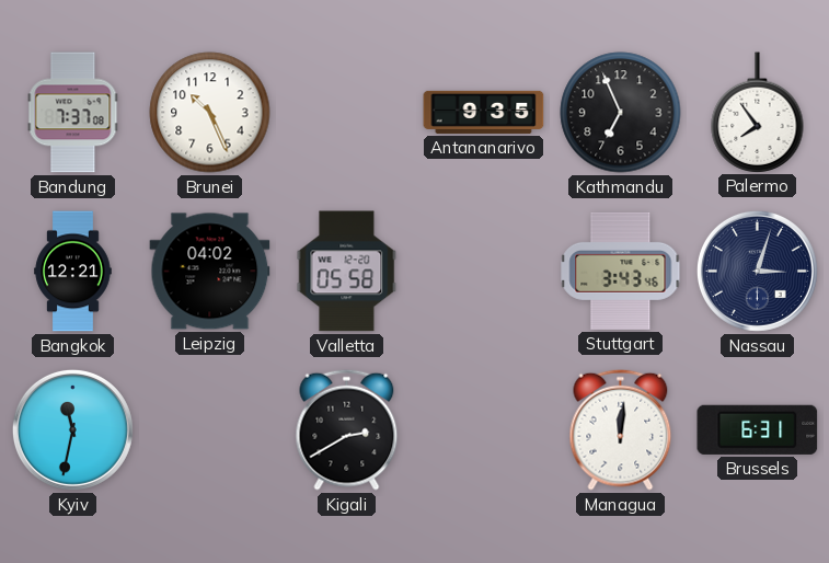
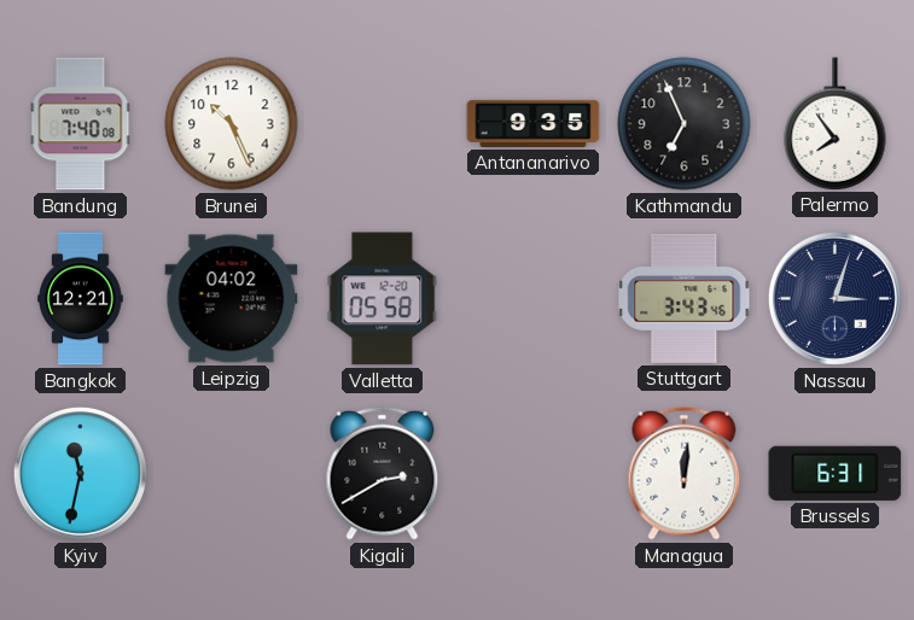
Bandung: 7:37 -> 7:40 (81, 124)
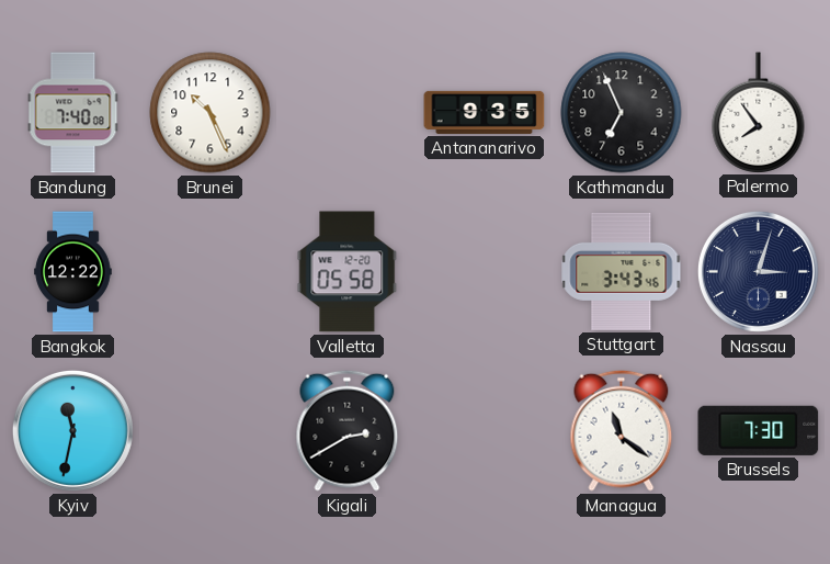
Bangkok: 12:21 -> 12:22 (73, 272)
Leipzig: 04:02 -> none (232, 299)
Managua: 12:01 -> 11:21 (622, 430)
Brussels: 6:31 -> 7:30 (759, 430)
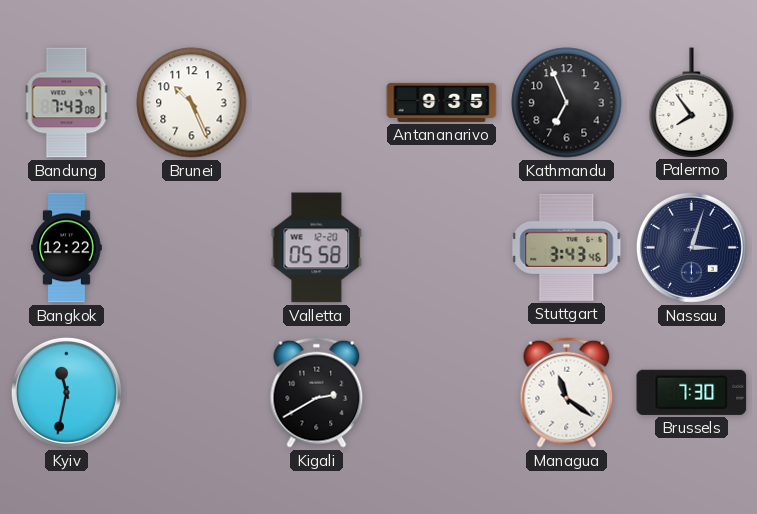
Bandung: 7:40 -> 7:43 (67, 103)
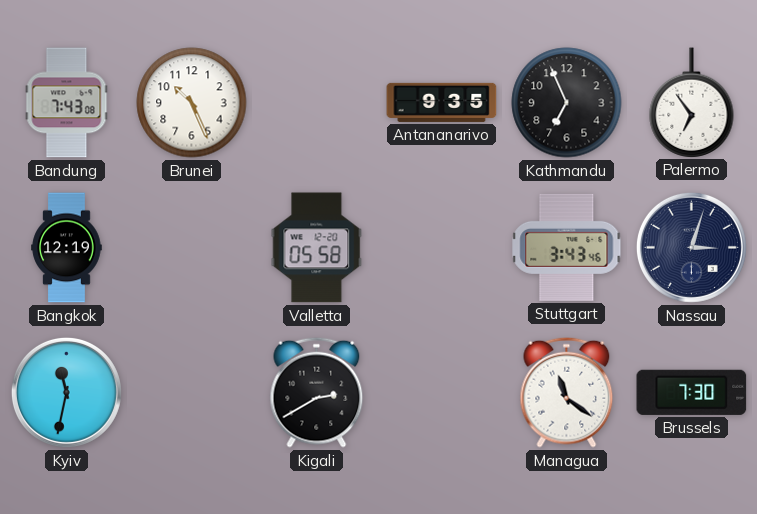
Palermo: 7:54 -> 6:54 (692, 102)
Bangkok: 12:22 -> 12:19 (67, 248)
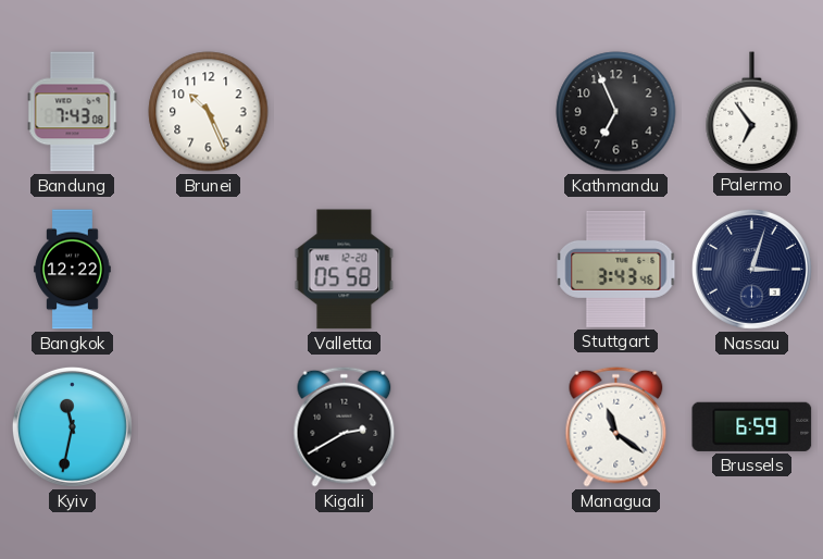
Antananarivo: 9:35 -> none (442, 102)
Bangkok: 12:19 -> 12:22 (73, 270)
Brussels: 7:30 -> 6:59 (752, 426)
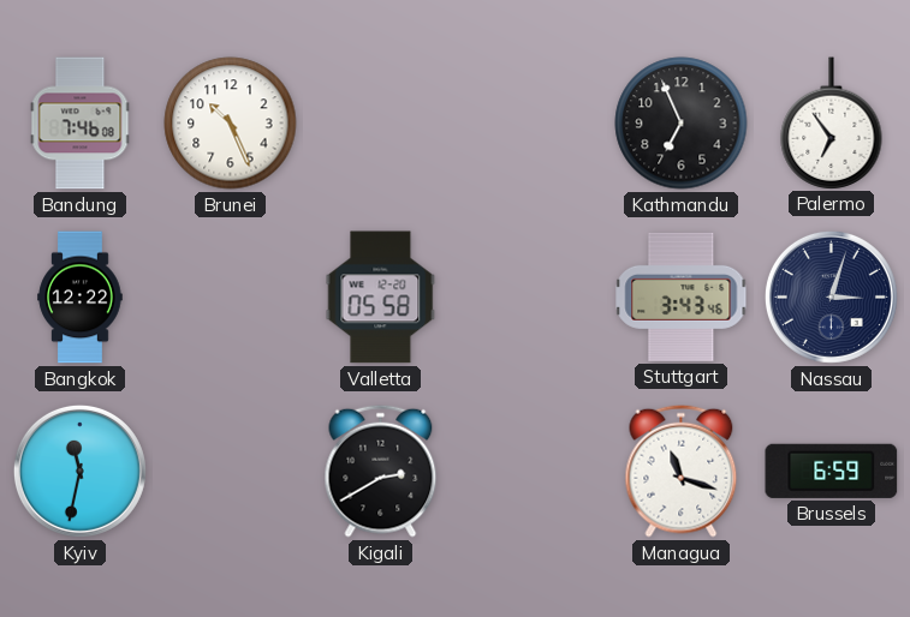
Bandung: 7:43 -> 7:46 (81, 124)
Managua: 11:21 -> 11:18 (682, 471)
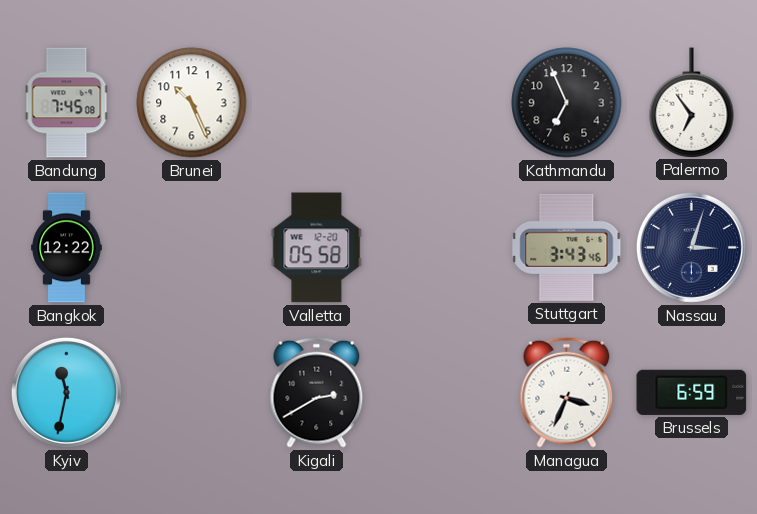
Bandung: 7:46 -> 7:45 (67, 103)
Managua: 11:18 -> 3:34 (567, 392)
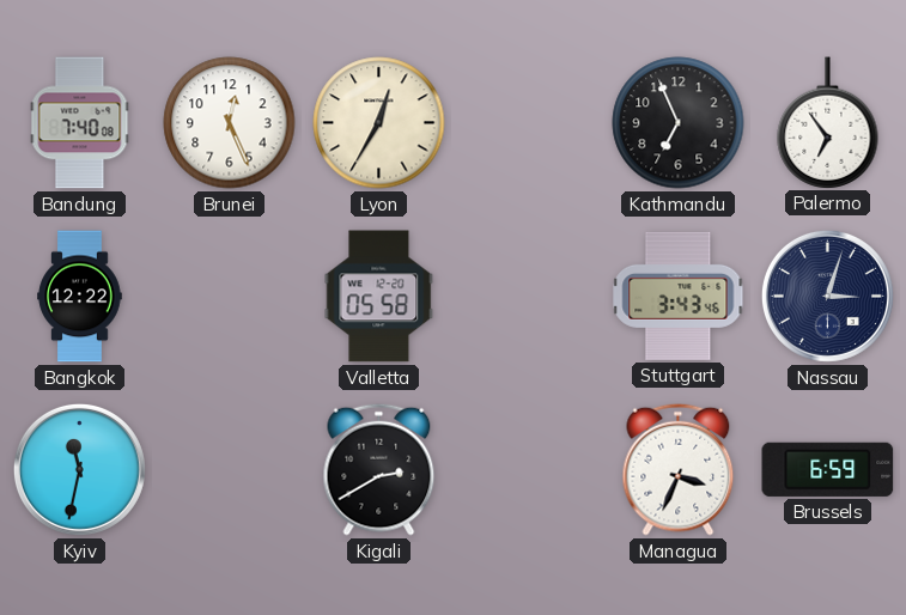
Bandung: 7:45 -> 7:40 (80, 123)
Brunei: 10:26 -> 12:26 (230, 123)
Lyon: none -> 12:35 (379, 123)
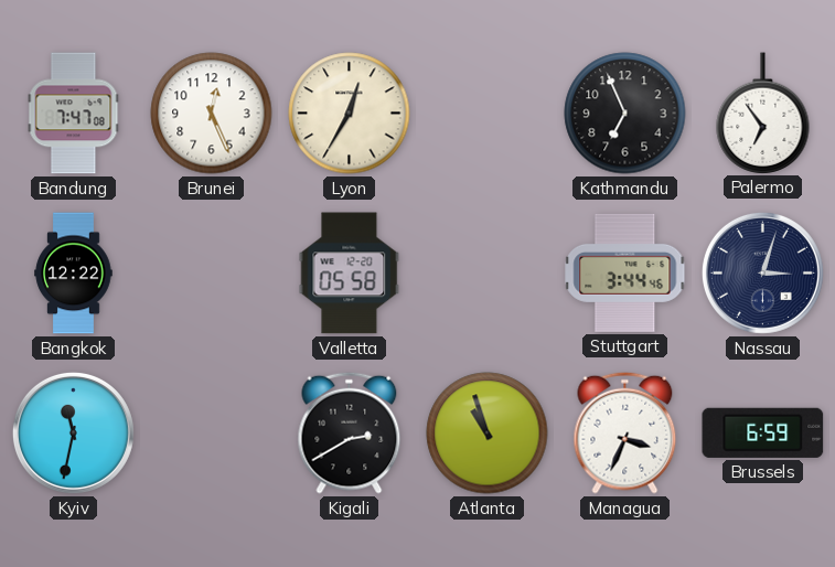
Bandung: 7:40 -> 7:47 (74, 114)
Stuttgart: 3:43 -> 3:44 (625, 272)
Atlanta: none -> 10:57 (488, 434)
